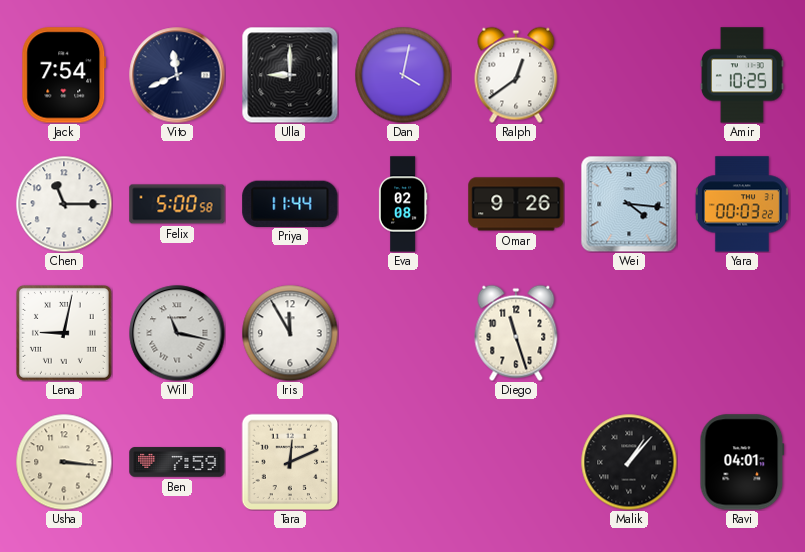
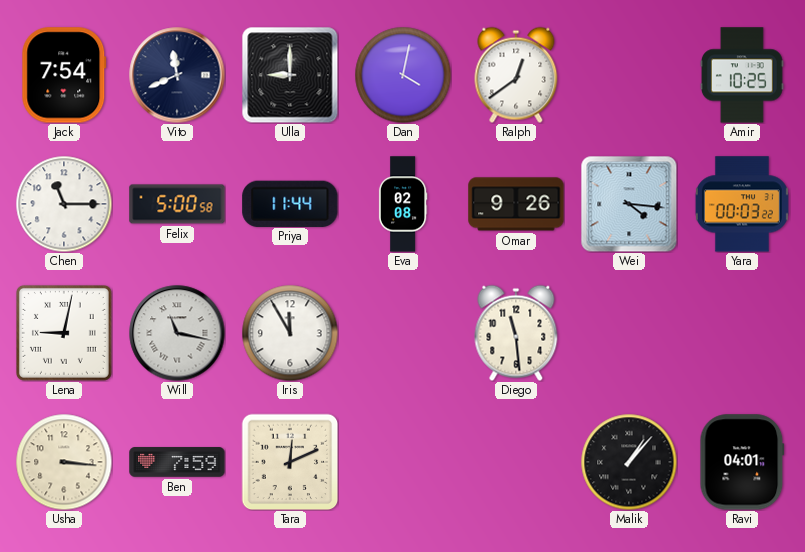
Diego: 11:27 -> 11:29 (516, 333)
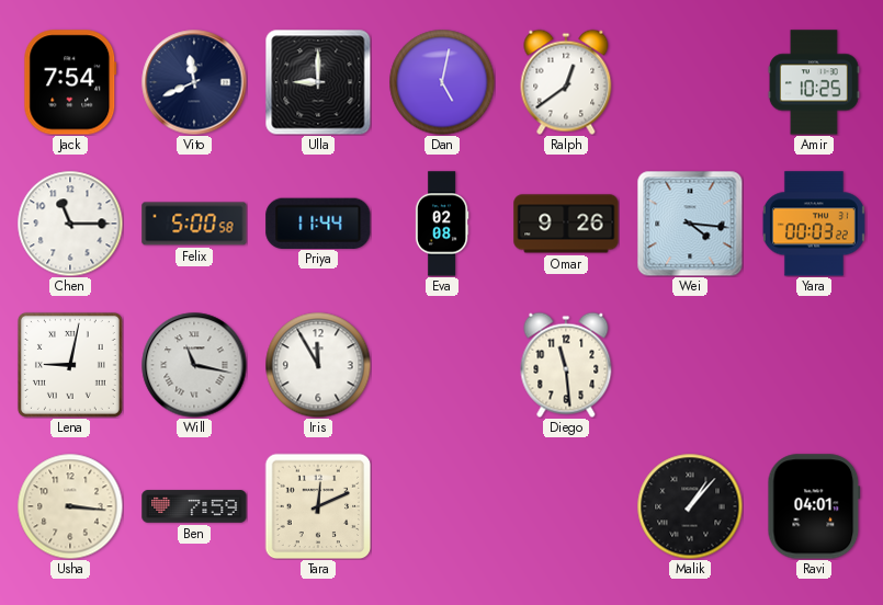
Dan: 4:02 -> 5:02 (442, 82)
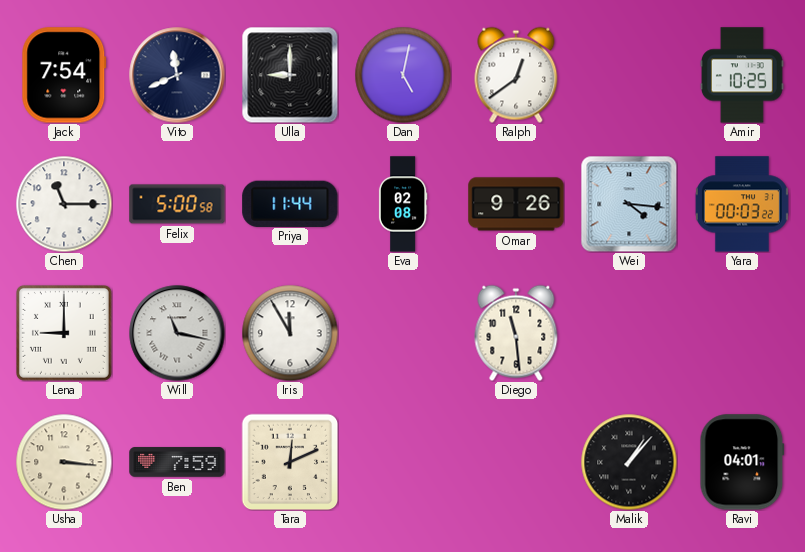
Lena: 9:02 -> 9:00 (64, 333)
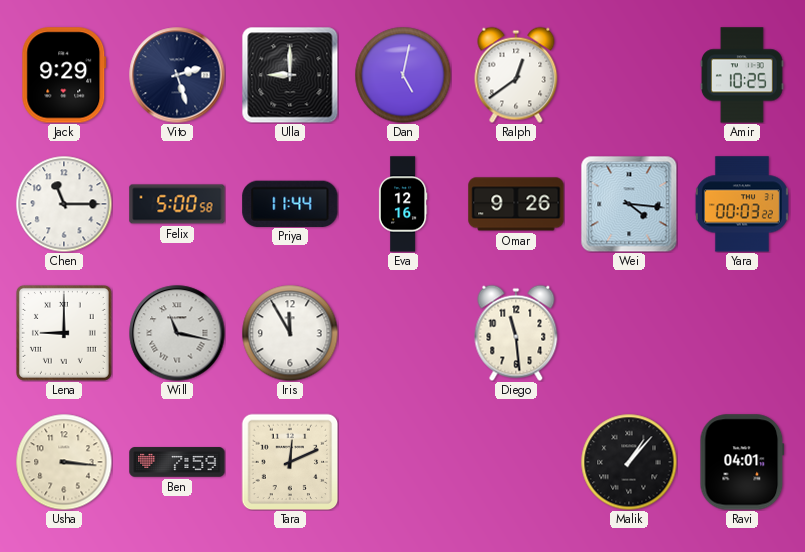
Jack: 7:54 -> 9:29 (64, 75)
Vito: 11:41 -> 2:27 (177, 75)
Eva: 02:08 -> 12:16 (403, 204)
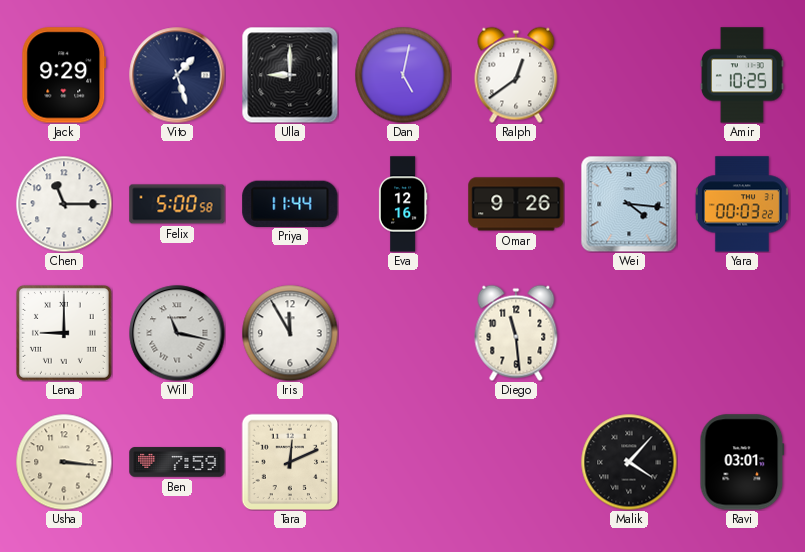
Vito: 2:27 -> 1:27 (177, 75)
Malik: 1:07 -> 4:07 (629, 462)
Ravi: 04:01 -> 03:01 (742, 462)
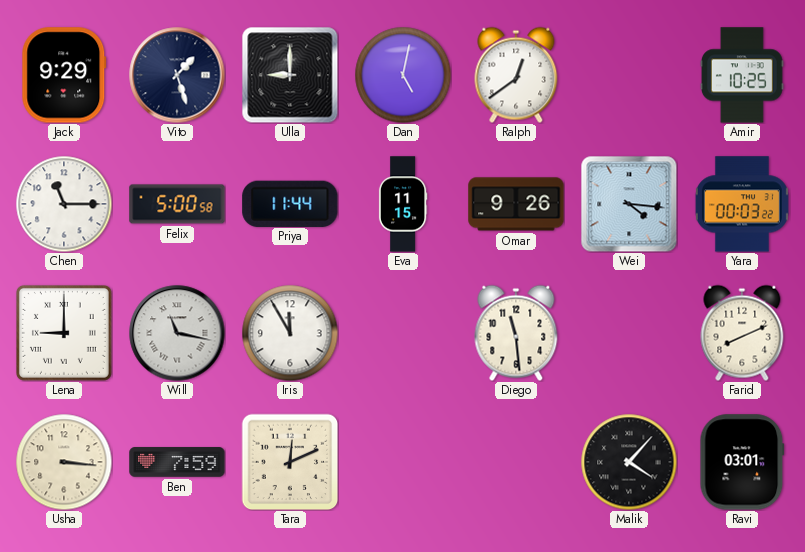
Eva: 12:16 -> 11:15 (403, 204)
Farid: none -> 8:11 (742, 333)
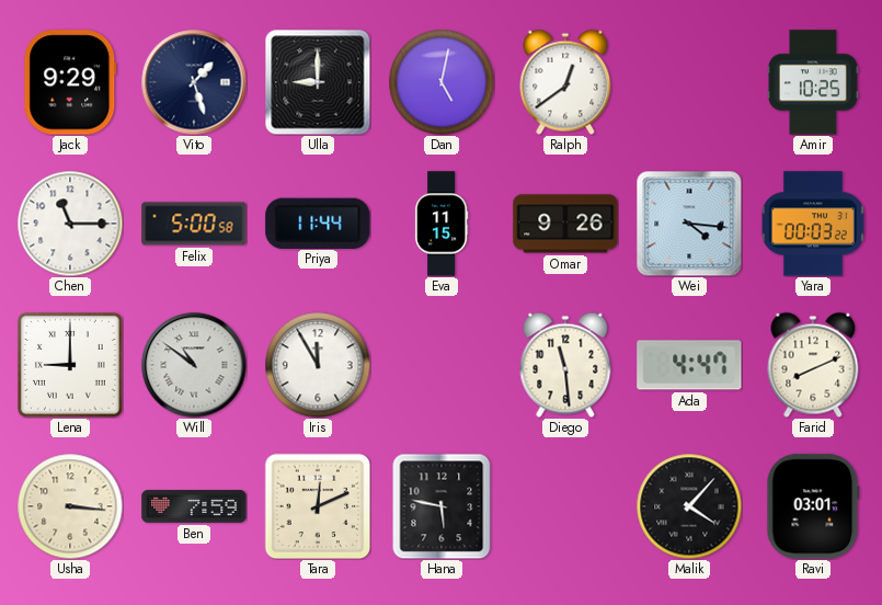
Will: 11:17 -> 10:51 (194, 365)
Ada: none -> 4:47 (689, 365)
Hana: none -> 5:47 (442, 506)
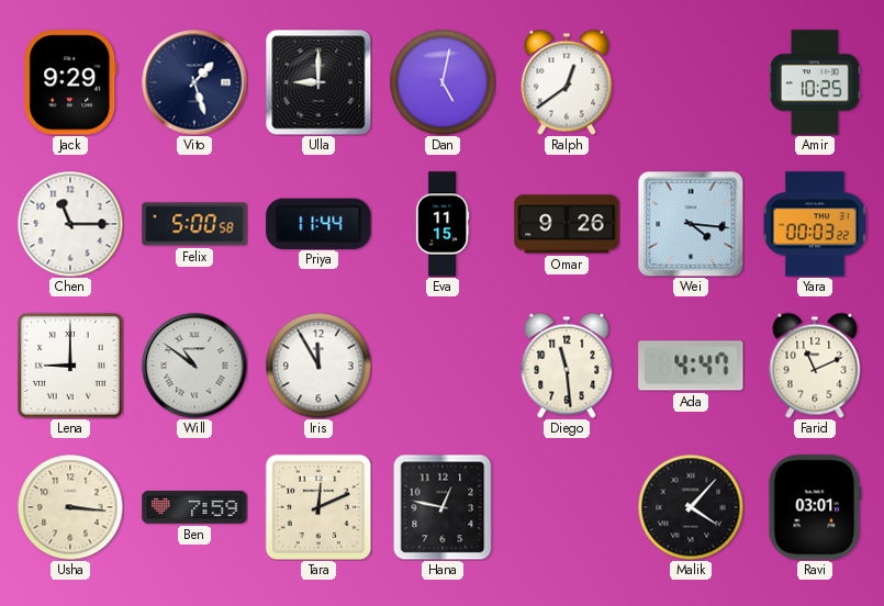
Farid: 8:11 -> 11:11 (815, 366)
Hana: 5:47 -> 12:47 (443, 507)
